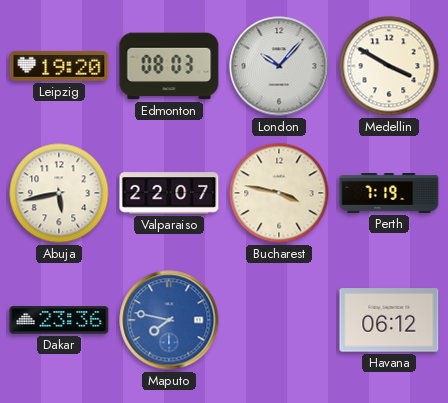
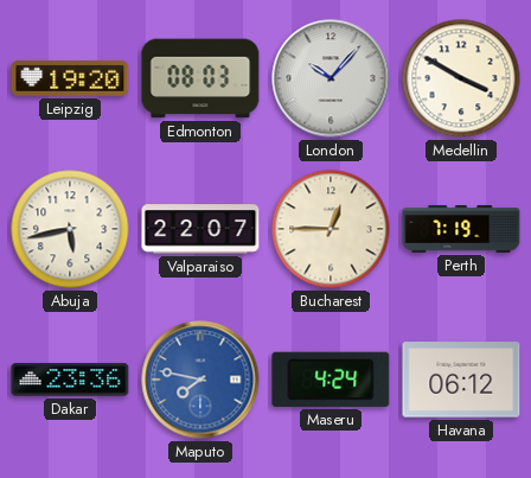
Bucharest: 3:47 -> 12:45 (331, 229)
Maseru: none -> 4:24 (331, 380)
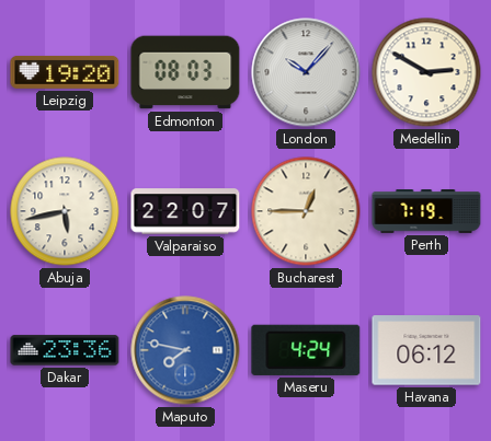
Medellin: 3:50 -> 2:50 (426, 72)
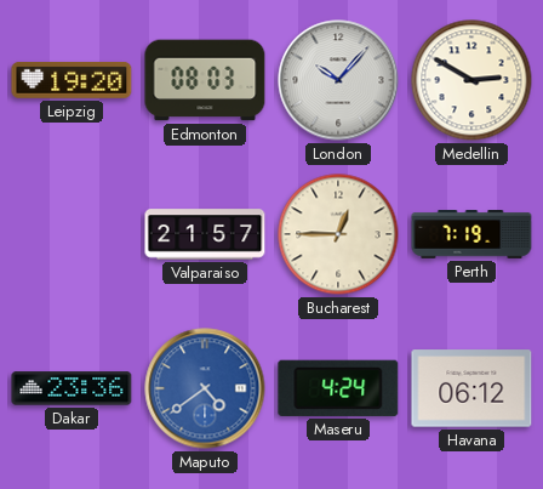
Abuja: 5:43 -> none (65, 211)
Valparaiso: 22:07 -> 21:57 (205, 234)
Maputo: 7:47 -> 4:39 (205, 388)
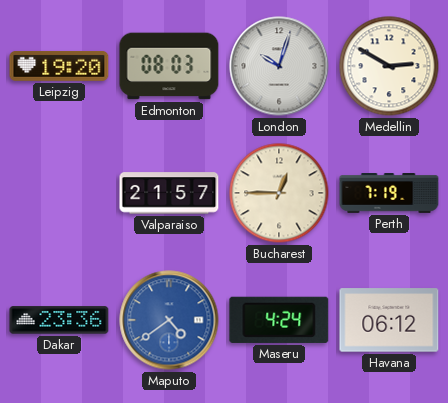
London: 10:07 -> 10:03 (279, 66)
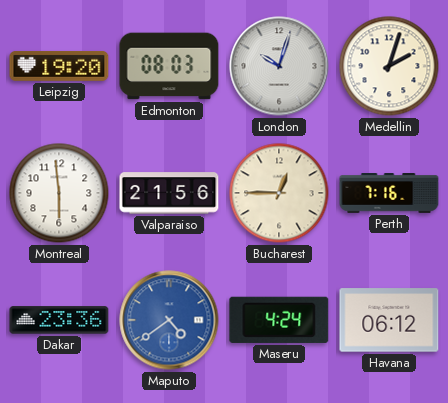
Medellin: 2:50 -> 2:03 (389, 66)
Montreal: none -> 5:59 (59, 193)
Valparaiso: 21:57 -> 21:56 (169, 193)
Perth: 7:19 -> 7:16 (389, 194)
